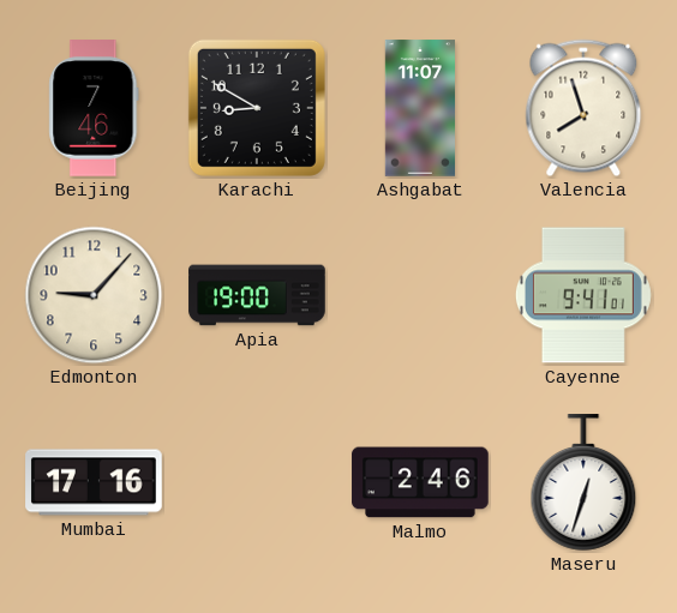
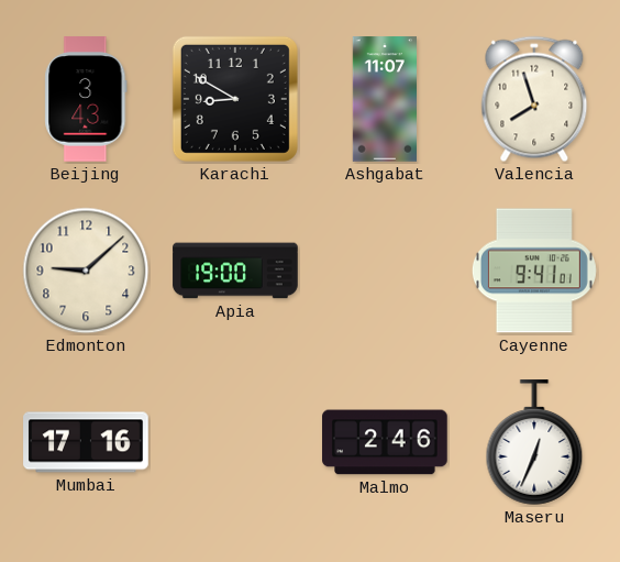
Beijing: 7:46 -> 3:43 (86, 99)
Edmonton: 9:07 -> 9:08 (86, 271)
Maseru: 12:33 -> 12:34 (534, 442)
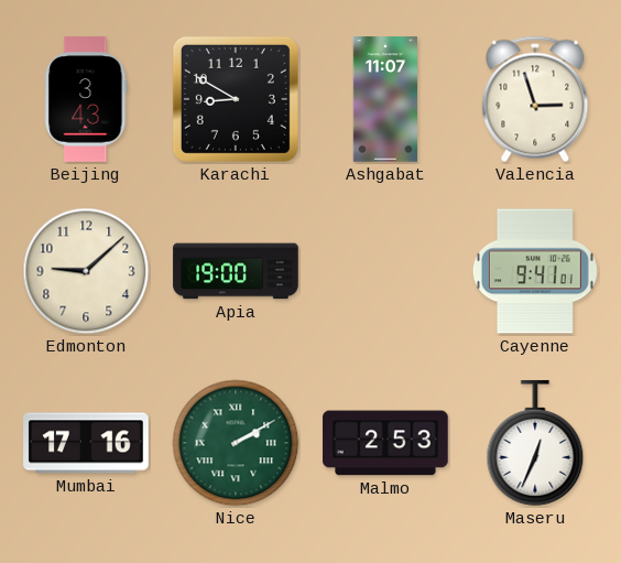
Valencia: 7:57 -> 2:57 (535, 99)
Nice: none -> 2:10 (236, 443)
Malmo: 2:46 -> 2:53 (385, 443)
